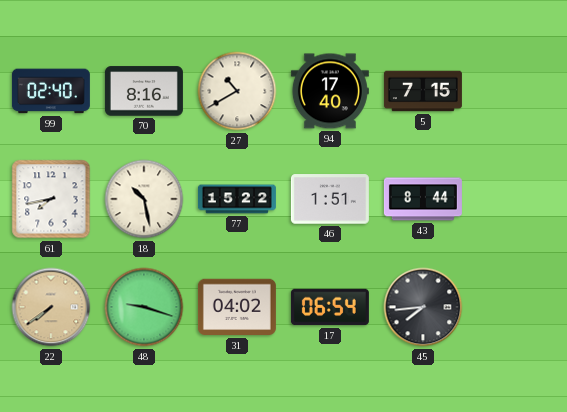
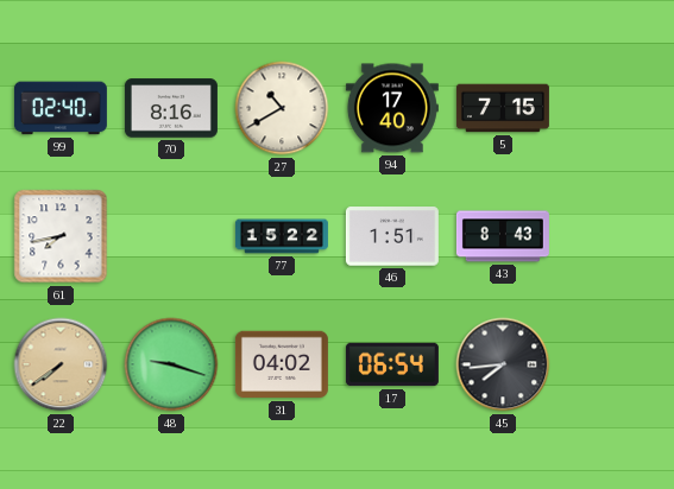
18: 10:28 -> none (144, 199)
43: 8:44 -> 8:43 (503, 236)
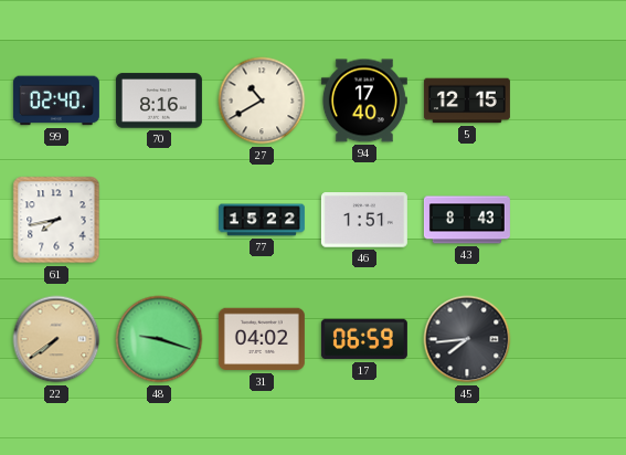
5: 7:15 -> 12:15 (467, 100)
17: 06:54 -> 06:59 (364, 339)
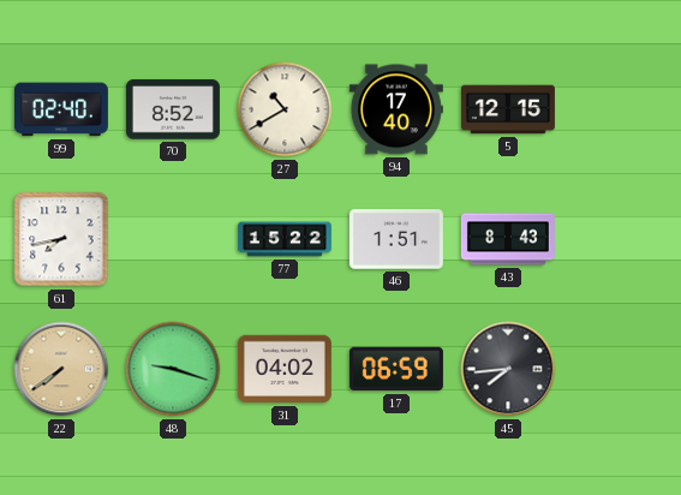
70: 8:16 -> 8:52 (173, 109)
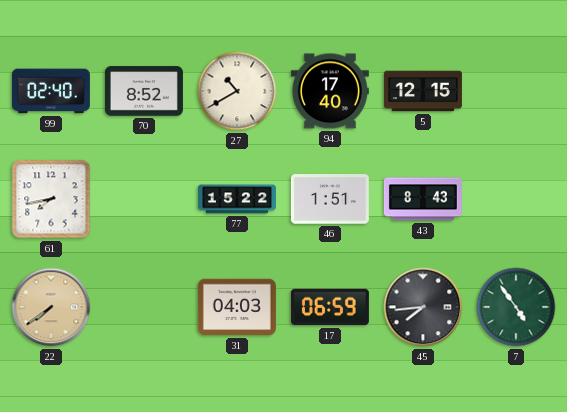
48: 9:18 -> none (173, 369)
31: 04:02 -> 04:03 (237, 307)
7: none -> 4:54 (516, 307)
